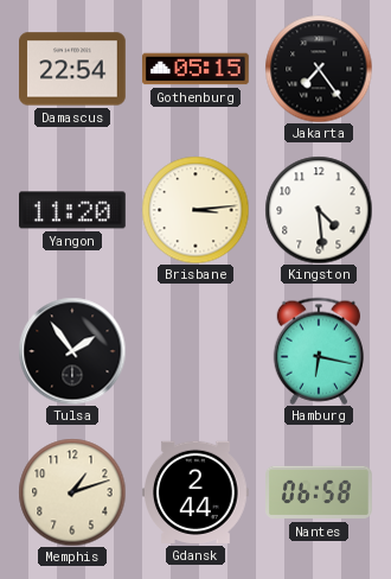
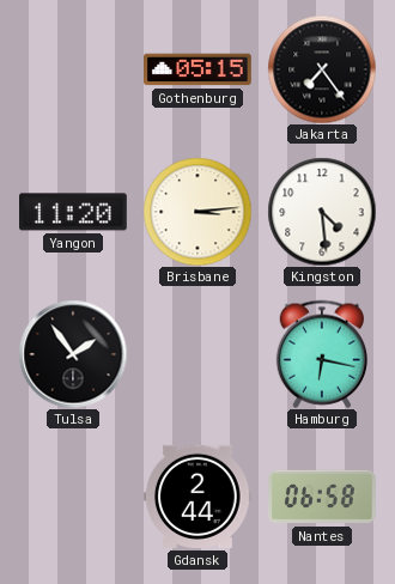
Damascus: 22:54 -> none (72, 69)
Memphis: 1:12 -> none (72, 492)
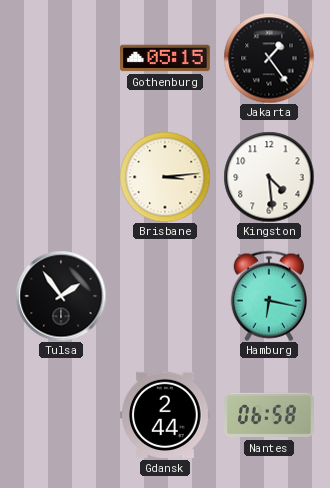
Jakarta: 7:24 -> 1:24 (269, 58)
Yangon: 11:20 -> none (74, 212)
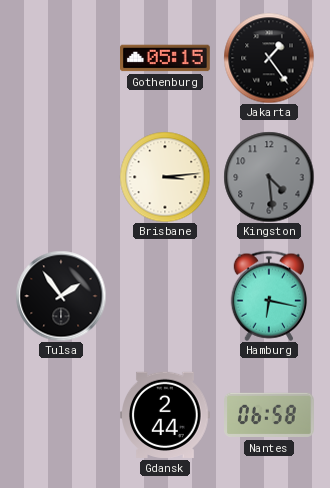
Kingston dial: white -> grey (269, 177)
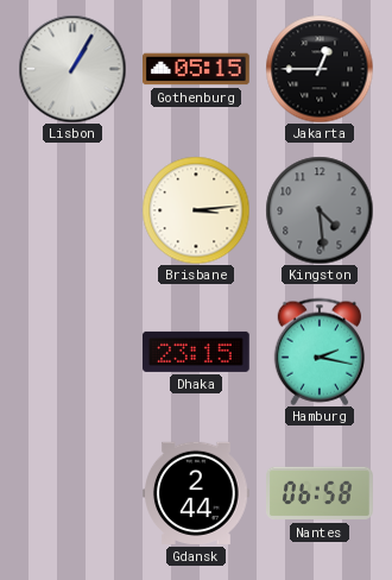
Lisbon: none -> 1:05 (72, 69)
Jakarta: 1:24 -> 12:45 (320, 69)
Tulsa: 1:54 -> none (61, 296)
Dhaka: none -> 23:15 (196, 352)
Hamburg: 6:17 -> 2:17 (318, 352)
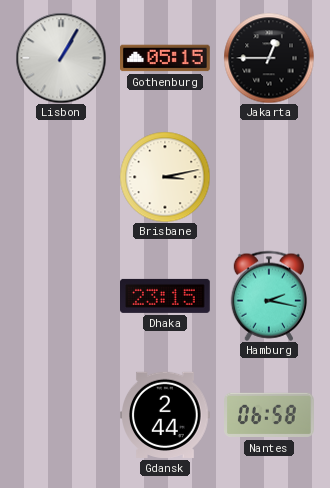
Brisbane: 3:14 -> 3:13 (165, 177)
Kingston: 4:29 -> none (320, 210)
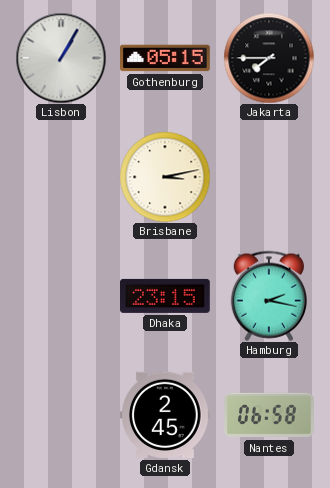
Jakarta: 12:45 -> 7:45 (269, 58)
Gdansk: 2:44 -> 2:45 (166, 415)
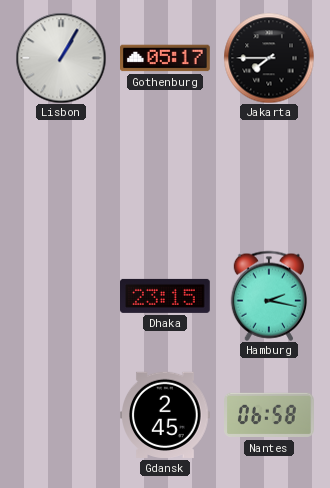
Gothenburg: 05:15 -> 05:17 (165, 58)
Brisbane: 3:13 -> none (165, 177)
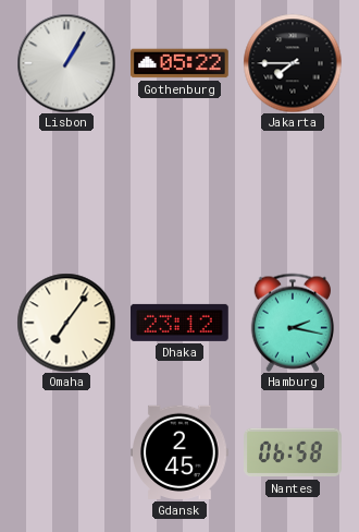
Gothenburg: 05:17 -> 05:22 (179, 63)
Omaha: none -> 7:06 (66, 323)
Dhaka: 23:15 -> 23:12 (179, 323)
